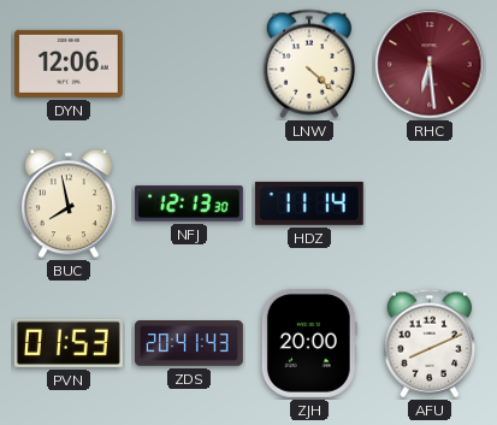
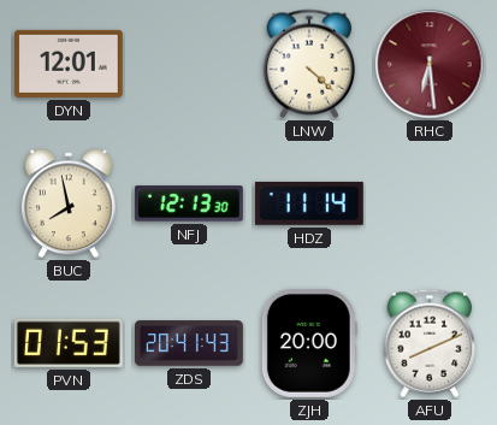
DYN: 12:06 -> 12:01 (69, 64)
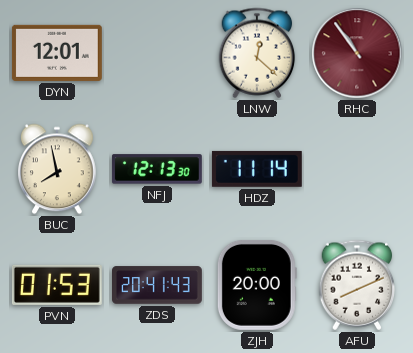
LNW: 4:22 -> 12:22 (257, 53)
RHC: 6:29 -> 10:54 (357, 53)
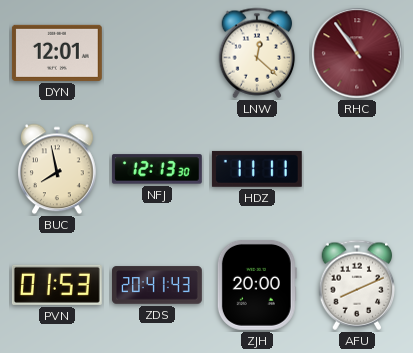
HDZ: 11:14 -> 11:11 (257, 169)
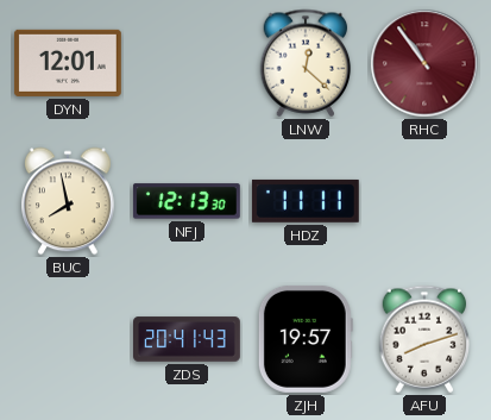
PVN: 01:53 -> none (57, 285)
ZJH: 20:00 -> 19:57 (306, 339)
AFU: 8:11 -> 8:12 (424, 339)
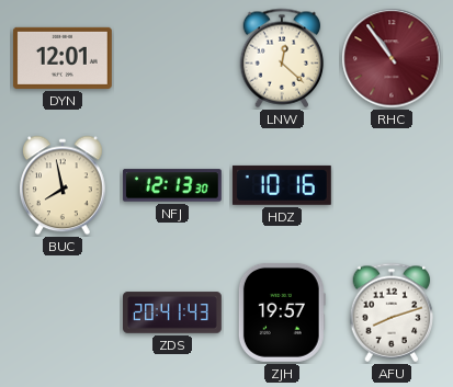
HDZ: 11:11 -> 10:16 (282, 185)
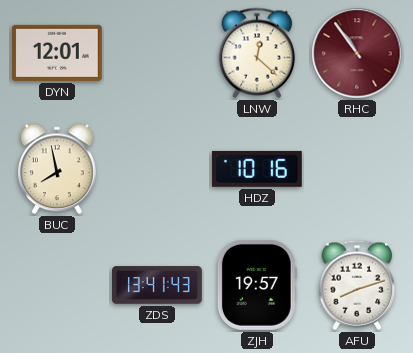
NFJ: 12:13 -> none (172, 185)
ZDS: 20:41 -> 13:41 (158, 285)
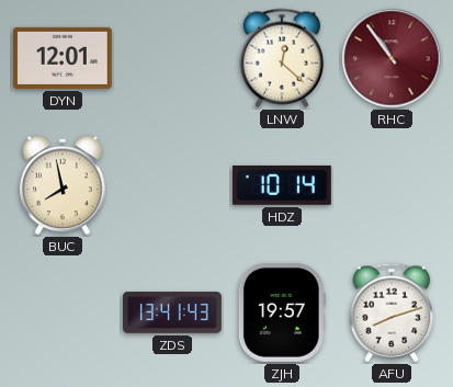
HDZ: 10:16 -> 10:14 (282, 185)
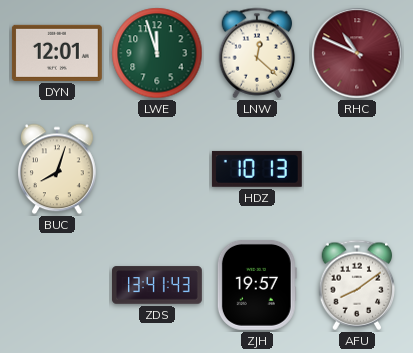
LWE: none -> 11:57 (157, 53)
RHC: 10:54 -> 10:49 (357, 53)
BUC: 7:58 -> 8:03 (58, 169)
HDZ: 10:14 -> 10:13 (257, 169)
AFU: 8:12 -> 8:09 (357, 285)
